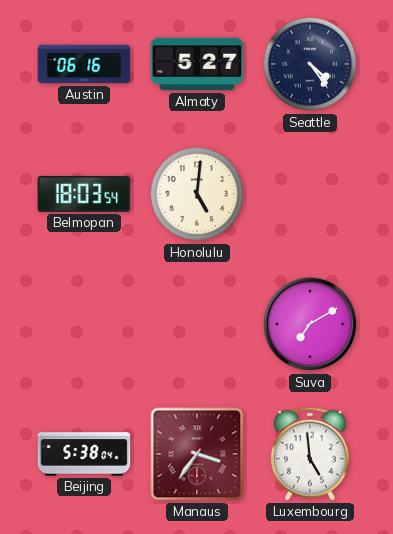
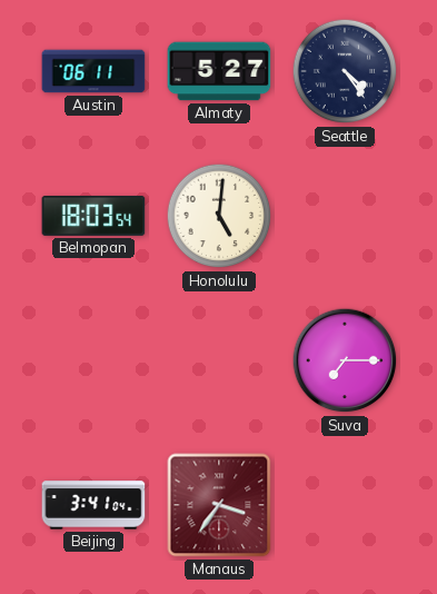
Austin: 06:16 -> 06:11 (93, 71)
Suva: 7:10 -> 7:15 (345, 360)
Beijing: 5:38 -> 3:41 (93, 505)
Luxembourg: 4:59 -> none (310, 454)
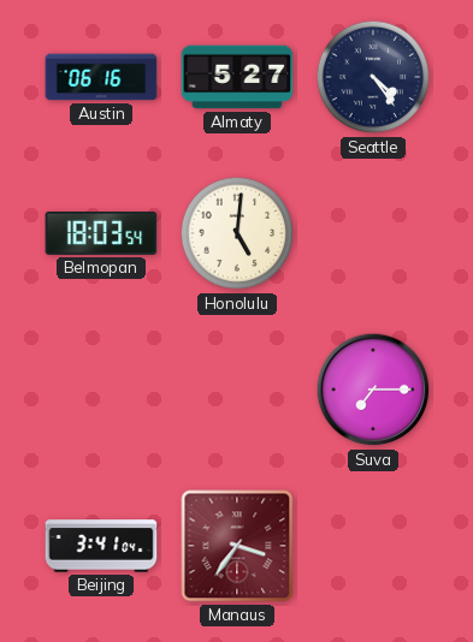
Austin: 06:11 -> 06:16 (101, 77)
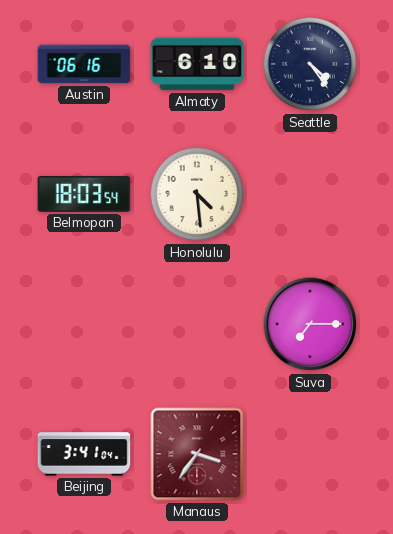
Almaty: 5:27 -> 6:10 (197, 64)
Honolulu: 5:01 -> 4:29 (197, 194)
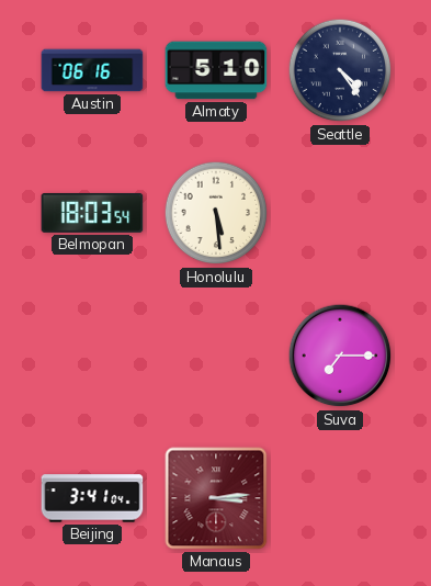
Almaty: 6:10 -> 5:10 (216, 70)
Honolulu: 4:29 -> 5:29 (216, 213)
Manaus: 3:36 -> 3:14 (216, 498)
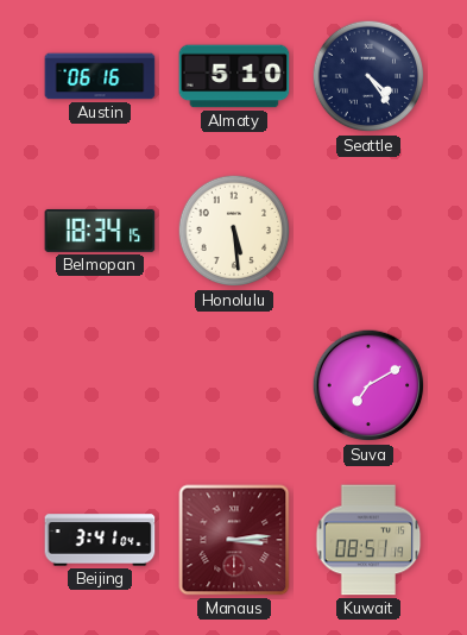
Belmopan: 18:03 -> 18:34 (100, 231)
Suva: 7:15 -> 7:10 (368, 385)
Kuwait: none -> 08:51 (368, 540)
